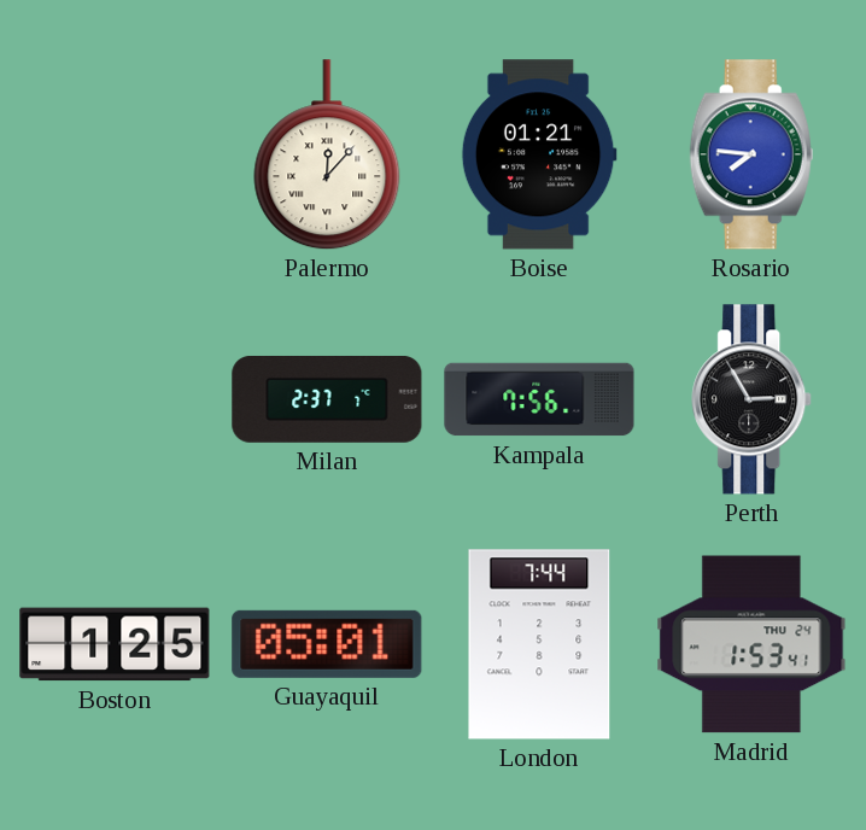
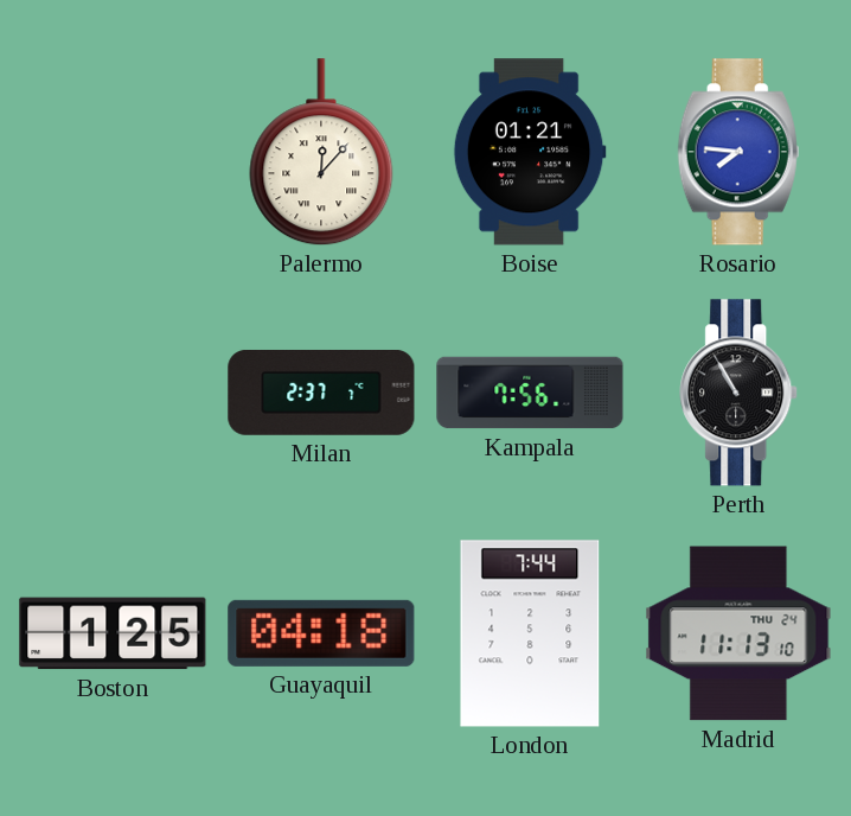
Perth: 2:55 -> 10:55 (740, 393)
Guayaquil: 05:01 -> 04:18 (321, 633)
Madrid: 1:53 -> 11:13 (738, 633)
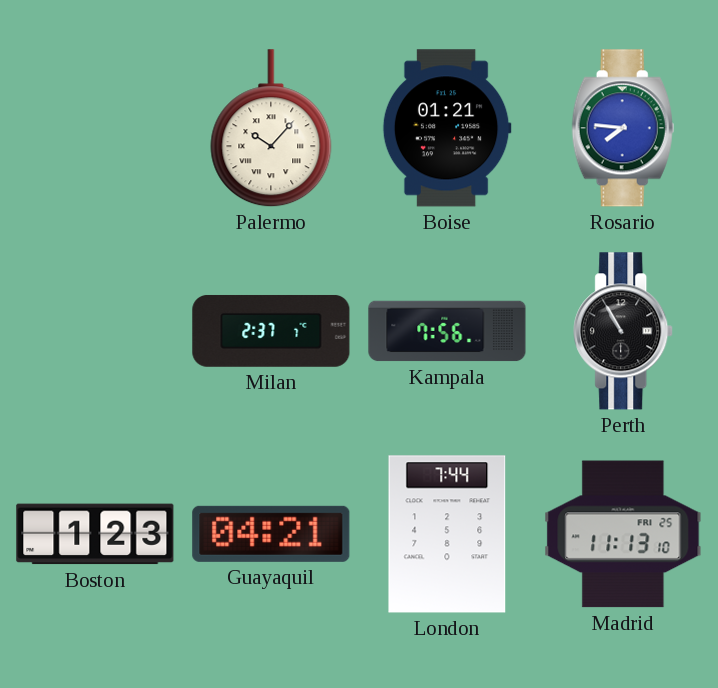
Palermo: 12:07 -> 10:07 (271, 129)
Boston: 1:25 -> 1:23 (95, 534)
Guayaquil: 04:18 -> 04:21 (271, 534)
Madrid date: THU 24 -> FRI 25 (623, 534)
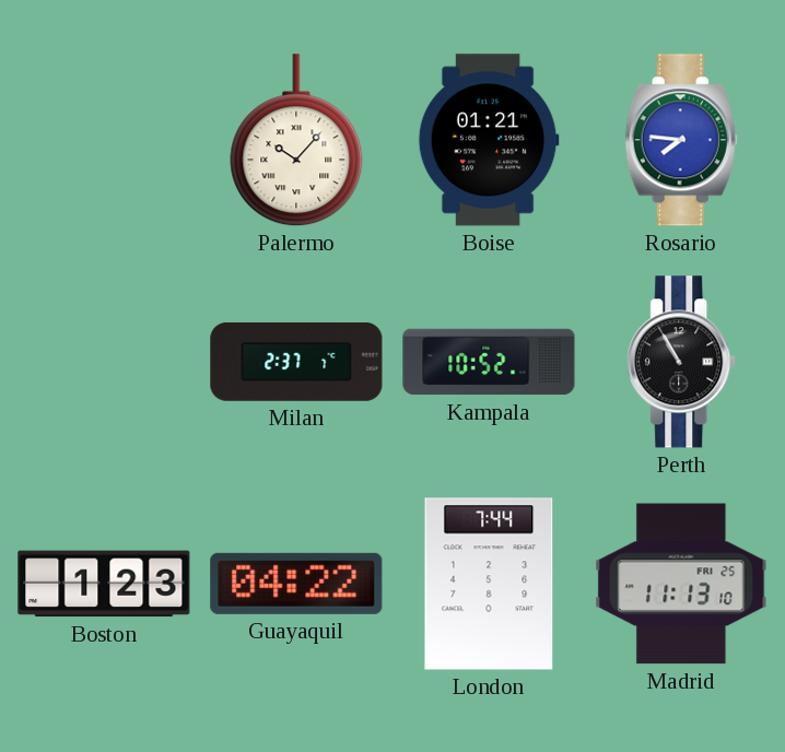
Kampala: 7:56 -> 10:52 (489, 362)
Guayaquil: 04:21 -> 04:22 (296, 584)
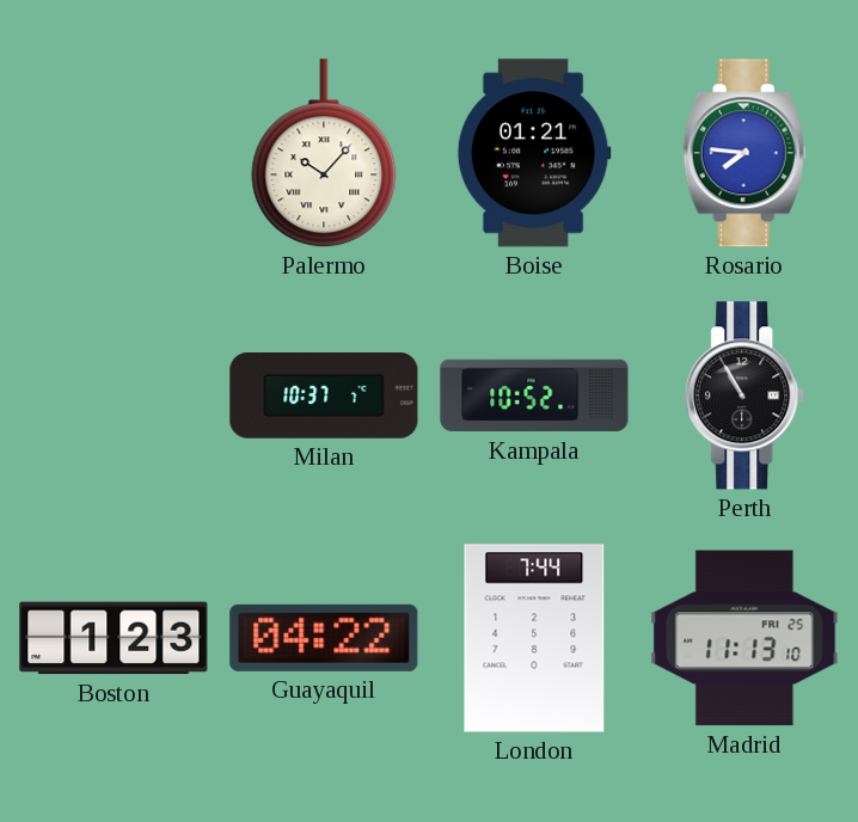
Milan: 2:37 -> 10:37 (324, 395)
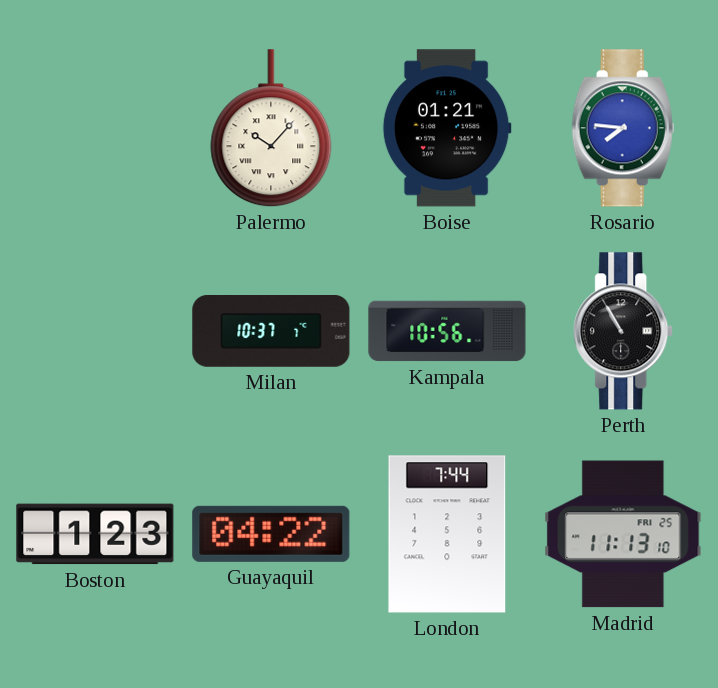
Kampala: 10:52 -> 10:56 (447, 331)
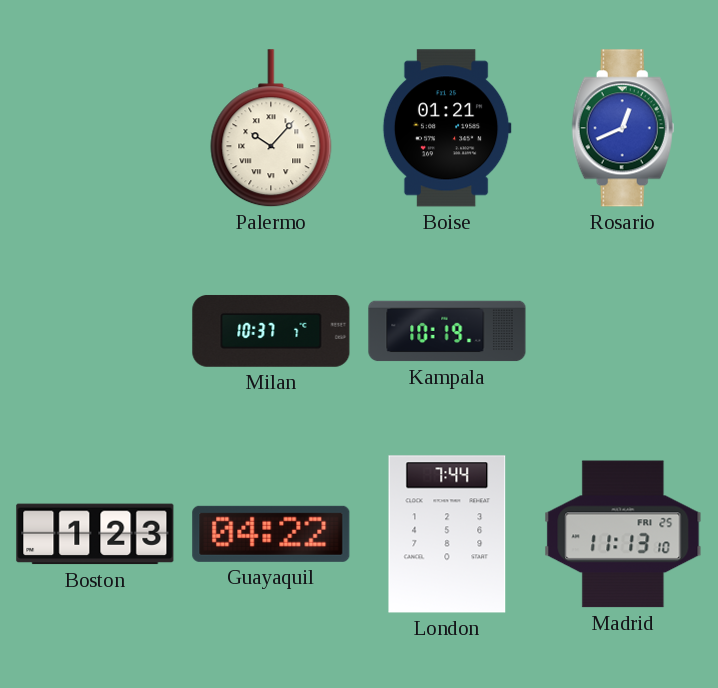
Rosario: 7:46 -> 12:41 (623, 128)
Kampala: 10:56 -> 10:19 (447, 331)
Perth: 10:55 -> none (624, 331)
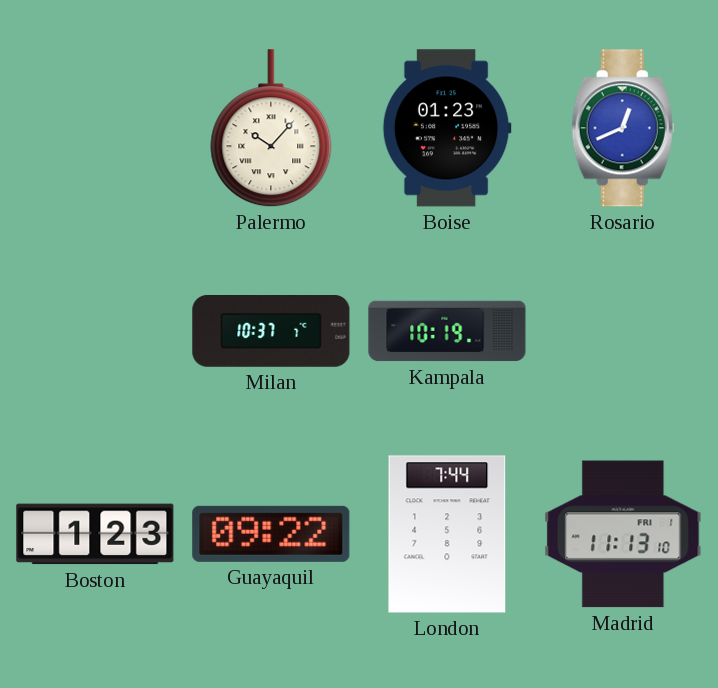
Boise: 01:21 -> 01:23 (447, 128)
Guayaquil: 04:22 -> 09:22 (271, 534)
Madrid date: FRI 25 -> FRI 1 (623, 534)
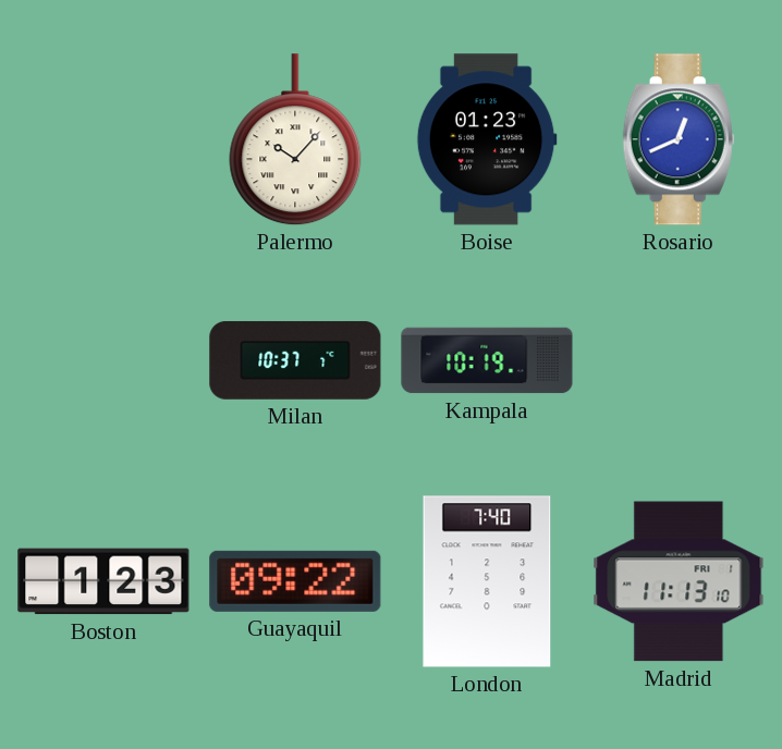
London: 7:44 -> 7:40 (487, 581)
